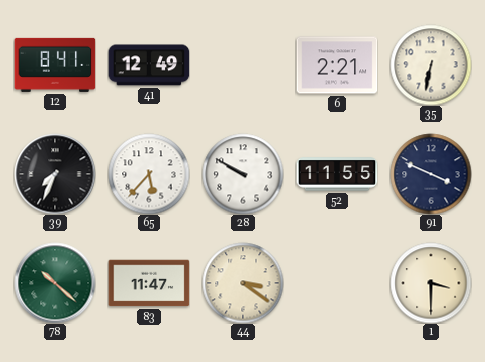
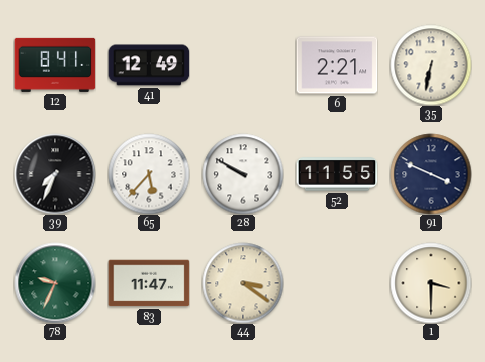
78: 10:22 -> 9:34 (55, 283)
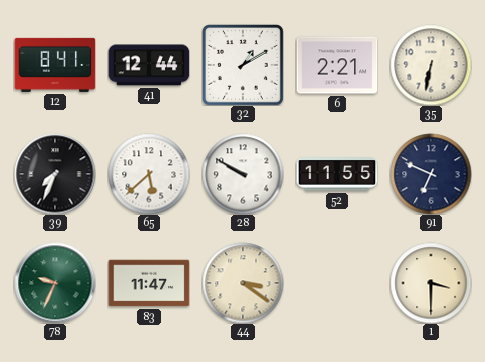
41: 12:49 -> 12:44 (149, 65)
32: none -> 1:10 (243, 65)
65: 5:37 -> 5:38 (149, 174)
91: 3:49 -> 6:49 (431, 174)
